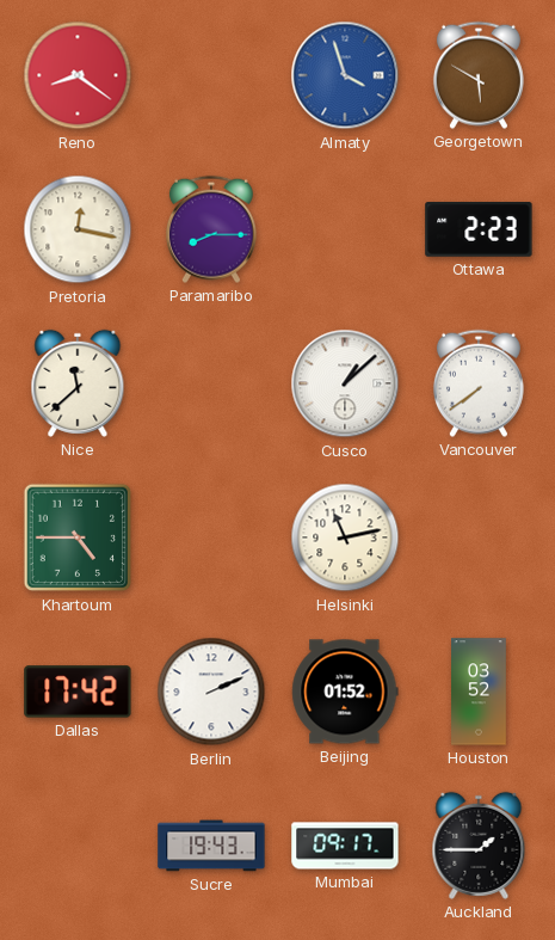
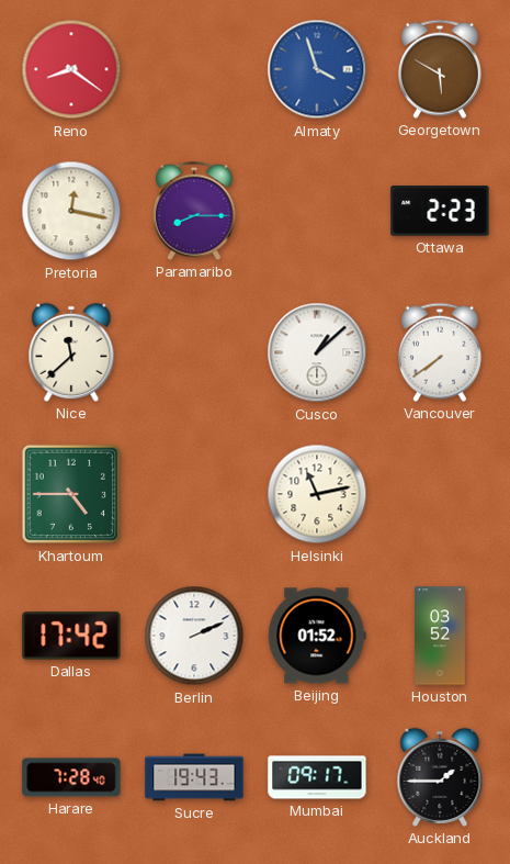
Harare: none -> 7:28 (71, 777)
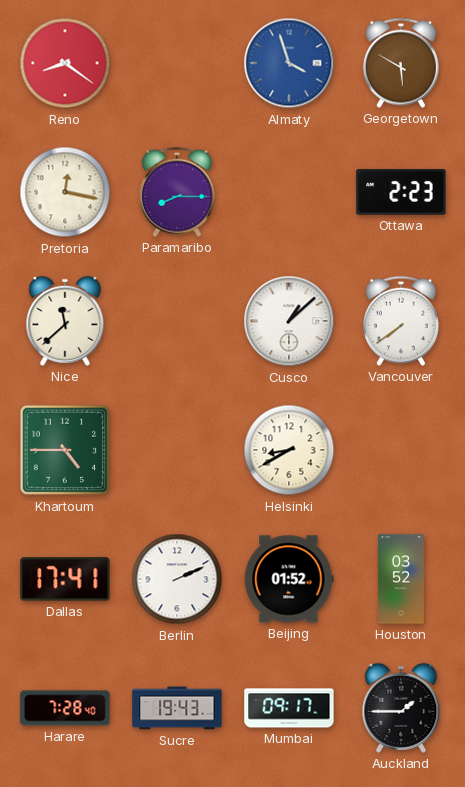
Helsinki: 11:13 -> 8:40 (289, 450)
Dallas: 17:42 -> 17:41 (65, 579)
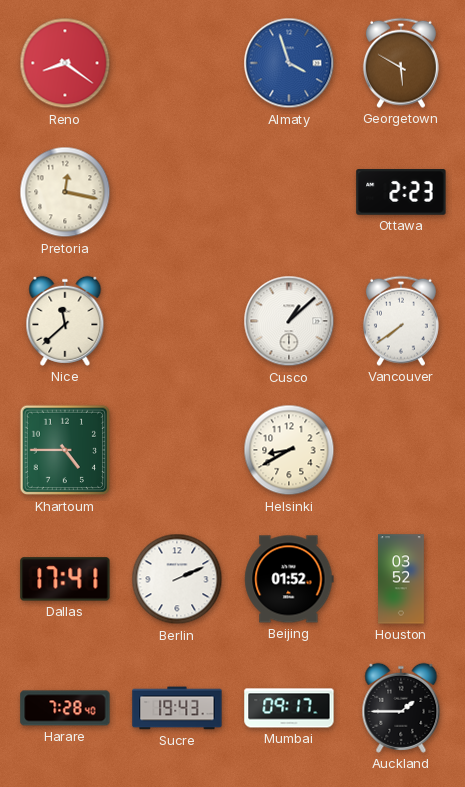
Paramaribo: 8:15 -> none (177, 192)
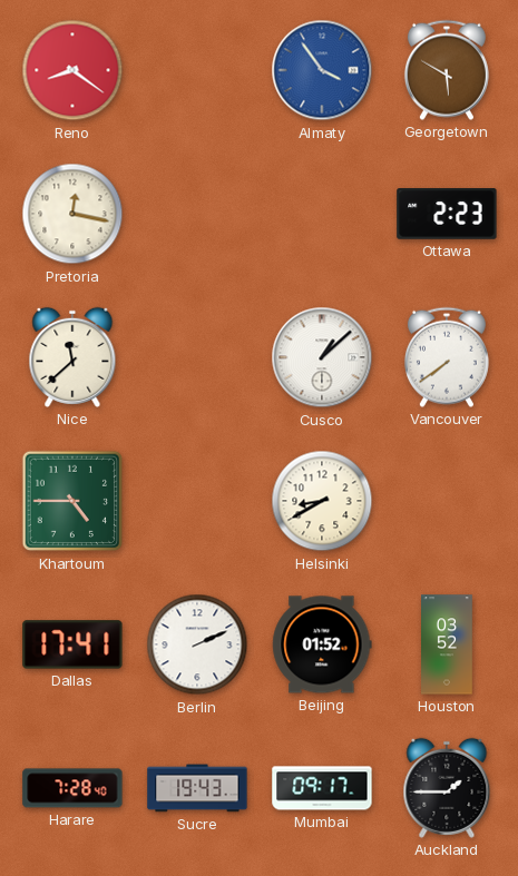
Almaty: 3:57 -> 3:54 (322, 70)
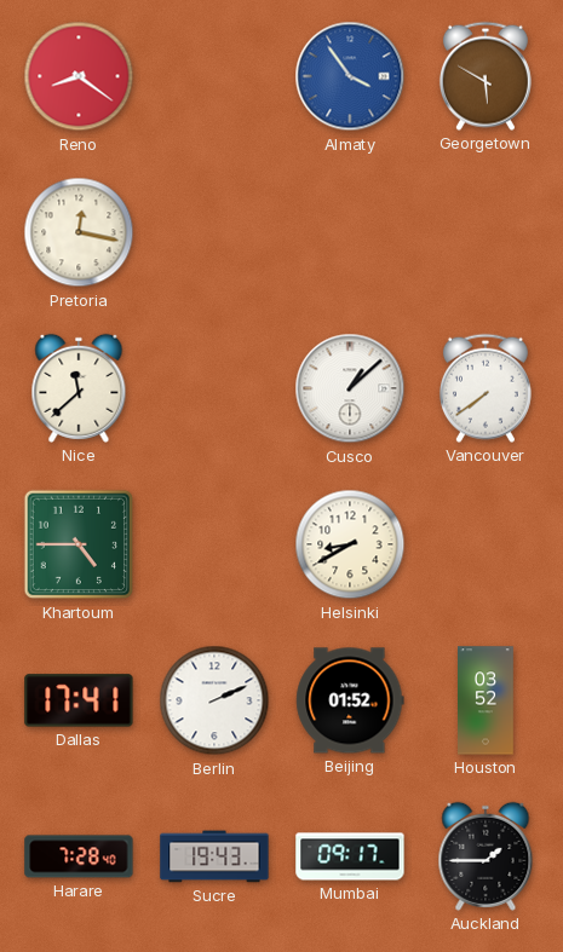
Ottawa: 2:23 -> none (447, 214)
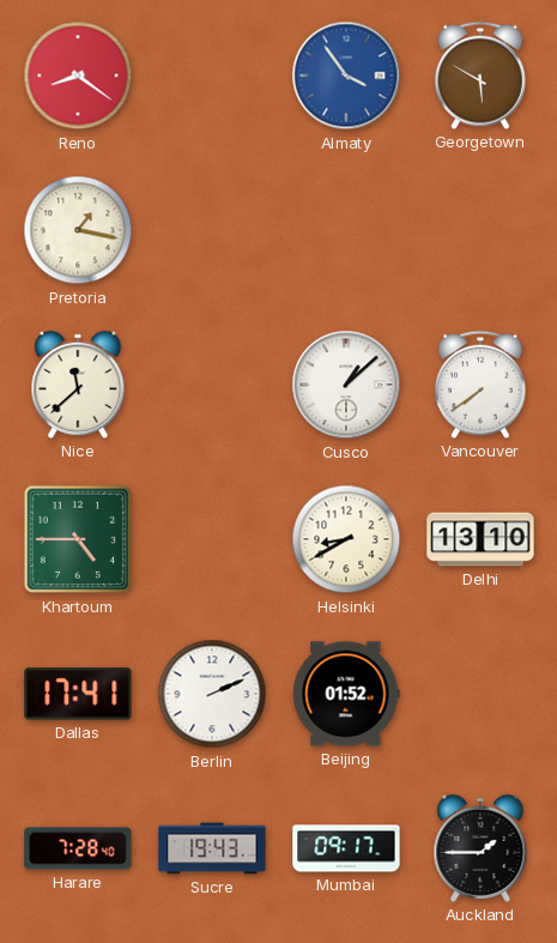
Pretoria: 12:17 -> 1:17 (78, 230)
Delhi: none -> 13:10 (480, 539)
Houston: 03:52 -> none (487, 700)
